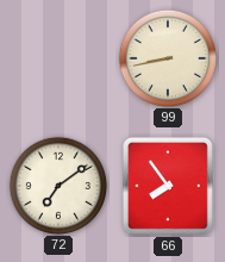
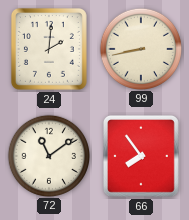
24: none -> 2:01 (49, 49)
72: 7:09 -> 11:09 (48, 155)
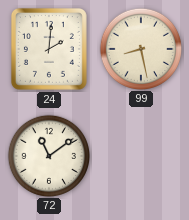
99: 8:43 -> 8:28 (140, 48)
66: 7:54 -> none (141, 156)
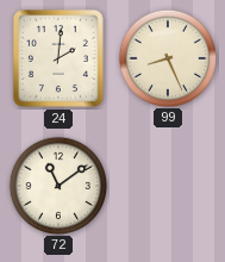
99: 8:28 -> 8:26 (167, 57)
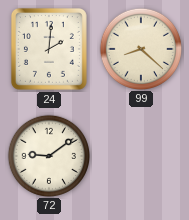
99: 8:26 -> 8:22 (140, 48)
72: 11:09 -> 9:09 (48, 155)
